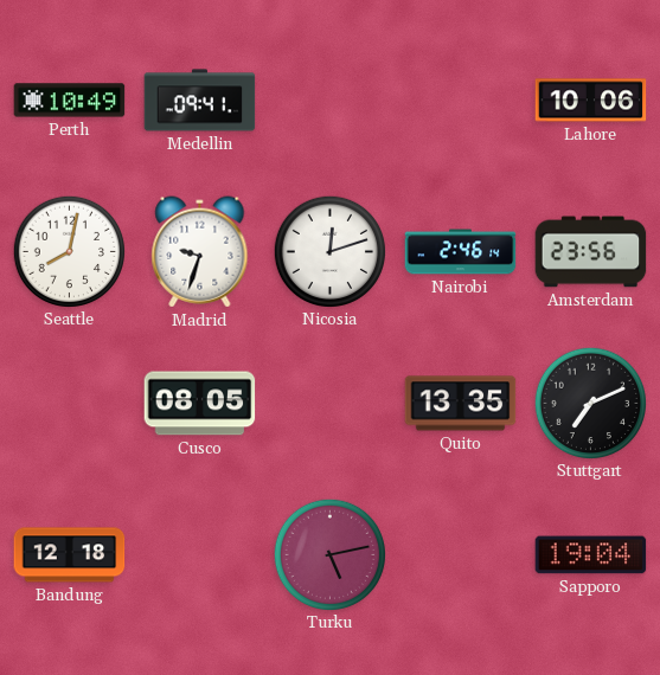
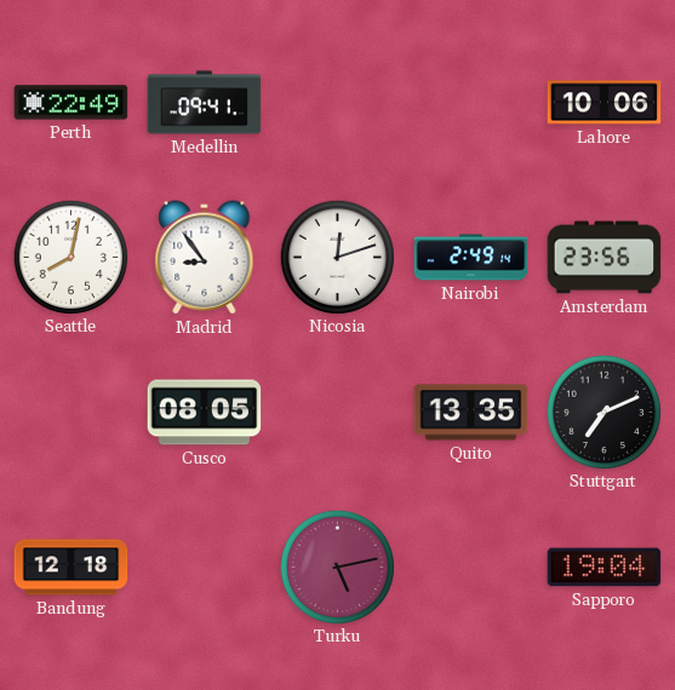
Perth: 10:49 -> 22:49 (71, 103)
Madrid: 9:33 -> 8:54 (205, 258)
Nairobi: 2:46 -> 2:49 (471, 258)
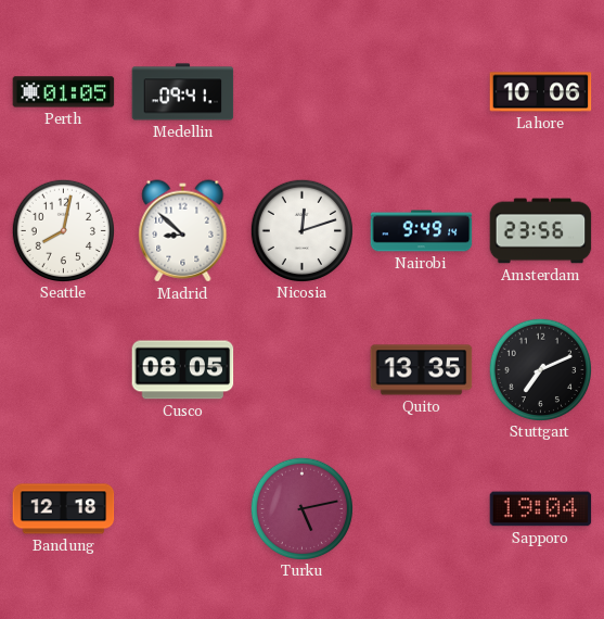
Perth: 22:49 -> 01:05 (64, 92)
Madrid: 8:54 -> 8:52 (183, 231)
Nairobi: 2:49 -> 9:49 (422, 231)
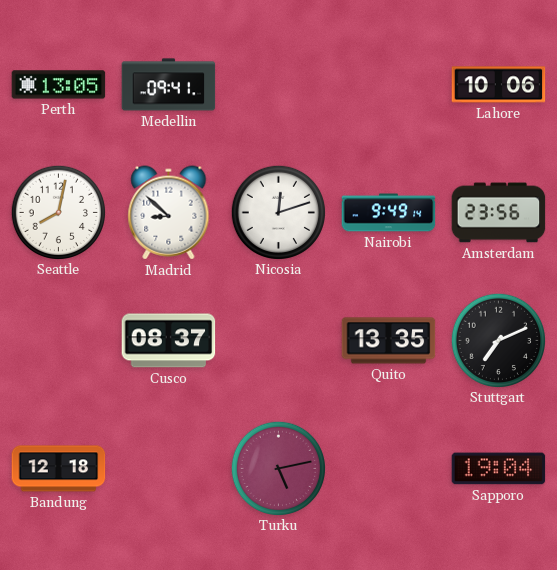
Perth: 01:05 -> 13:05 (59, 85)
Cusco: 08:05 -> 08:37 (169, 341)
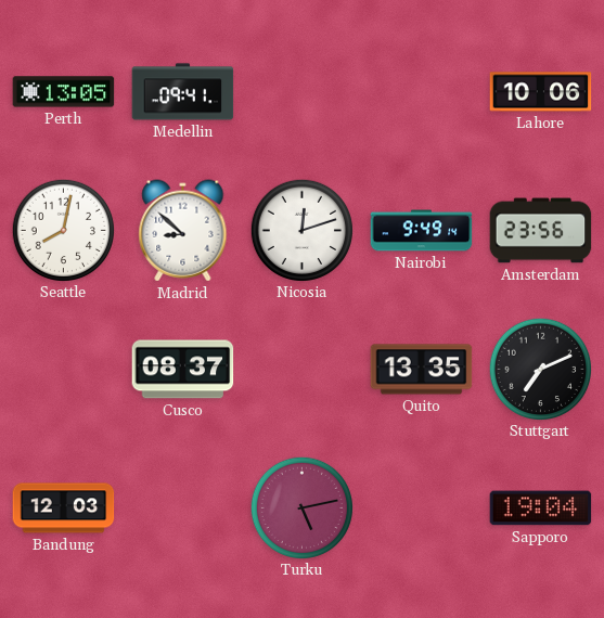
Bandung: 12:18 -> 12:03 (64, 508)
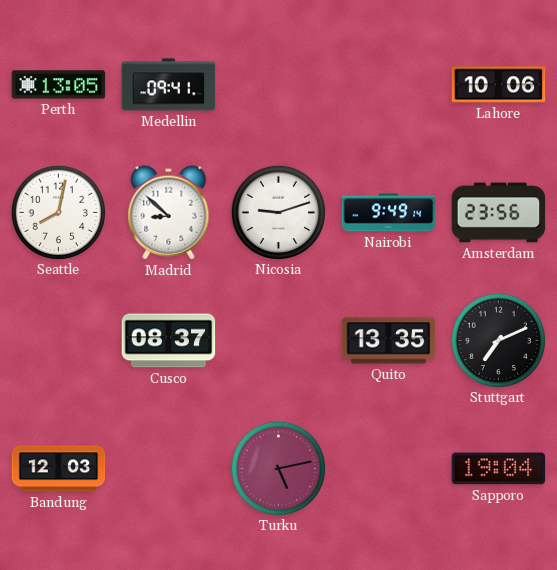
Nicosia: 12:12 -> 9:12 (278, 212)
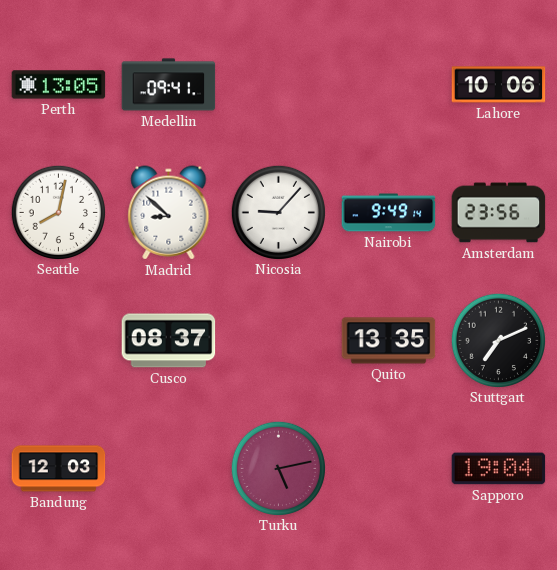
Nicosia: 9:12 -> 9:07 (278, 212)
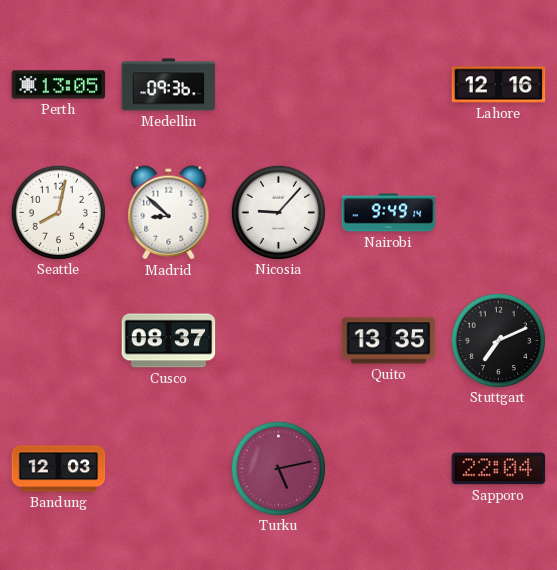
Medellin: 09:41 -> 09:36 (169, 85)
Lahore: 10:06 -> 12:16 (499, 85)
Amsterdam: 23:56 -> none (499, 213)
Sapporo: 19:04 -> 22:04 (499, 469)
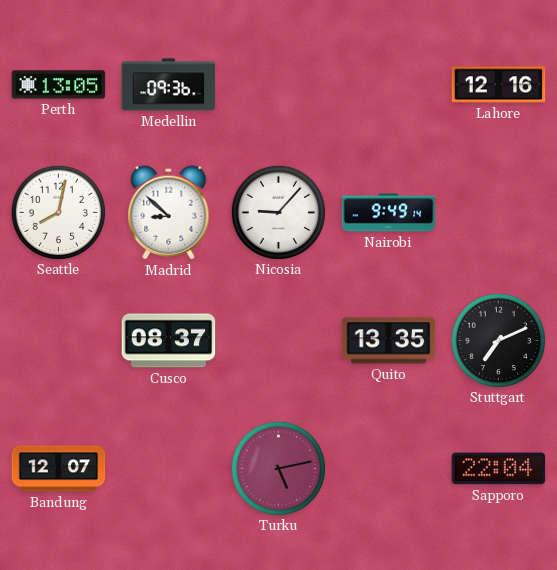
Bandung: 12:03 -> 12:07 (59, 469)
